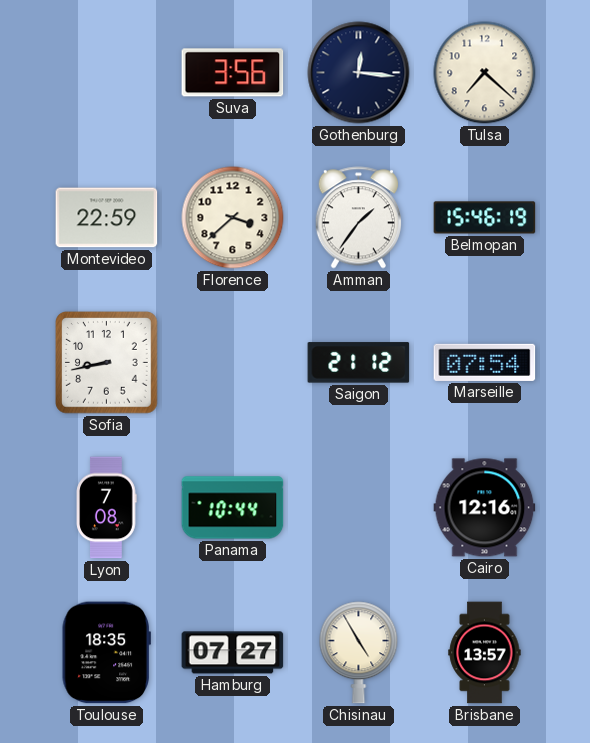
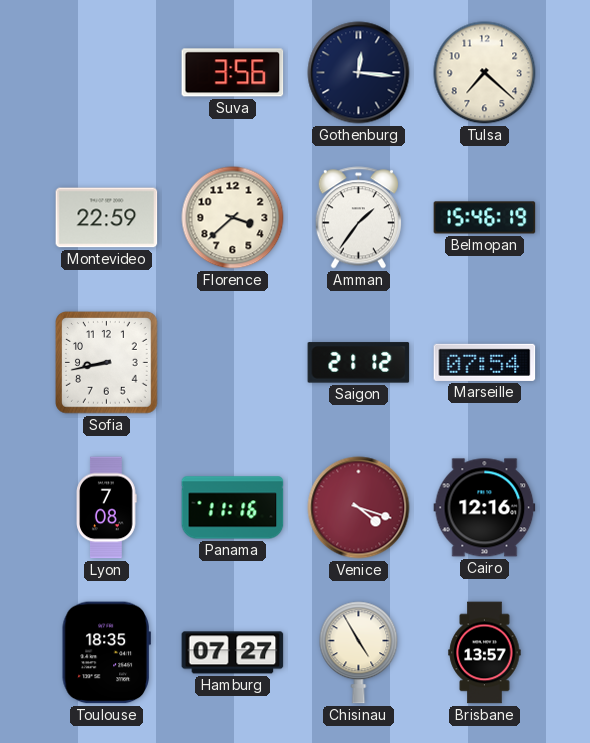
Panama: 10:44 -> 11:16 (233, 508)
Venice: none -> 4:18 (359, 508)
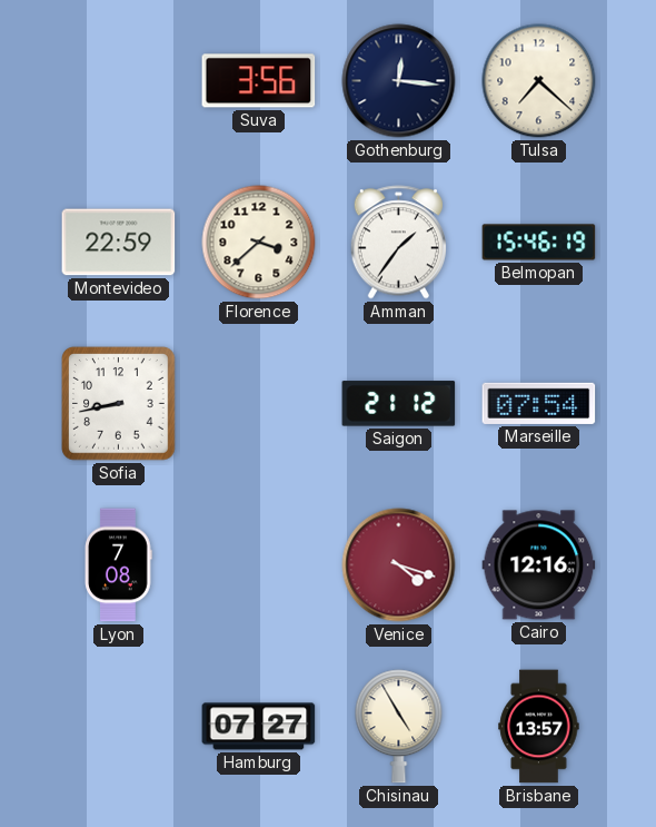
Panama: 11:16 -> none (233, 508)
Toulouse: 18:35 -> none (106, 653)
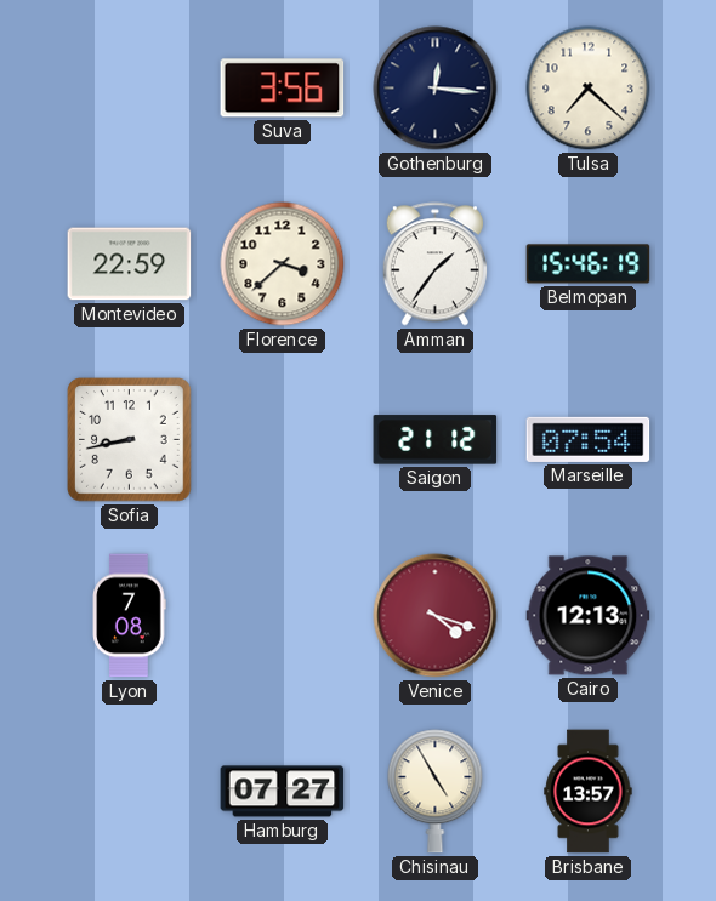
Cairo: 12:16 -> 12:13 (589, 616)
